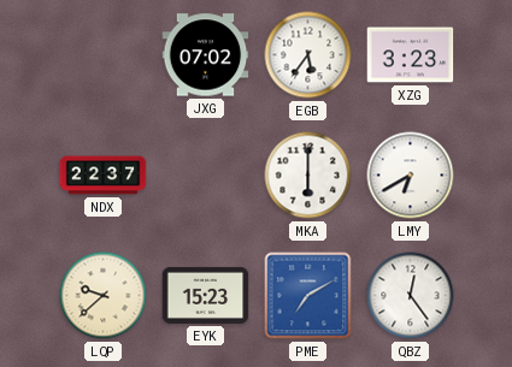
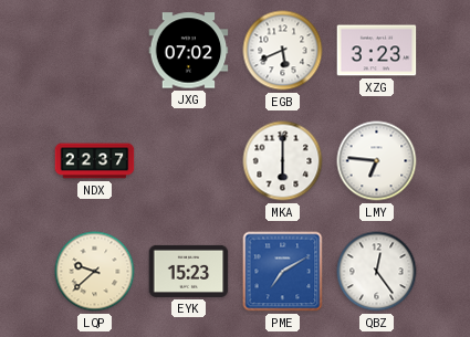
EGB: 5:36 -> 5:41 (283, 51)
LMY: 6:40 -> 6:46 (377, 161)
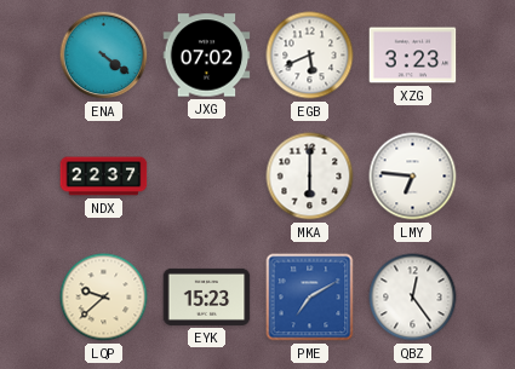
ENA: none -> 4:21 (104, 56)
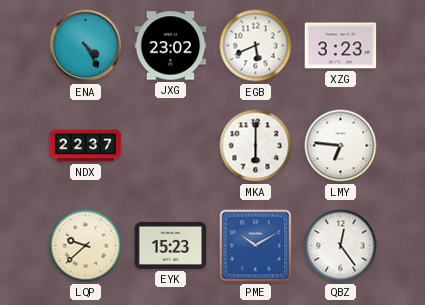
ENA: 4:21 -> 4:25 (86, 46)
JXG: 07:02 -> 23:02 (171, 46)
PME: 7:10 -> 10:10 (256, 246)
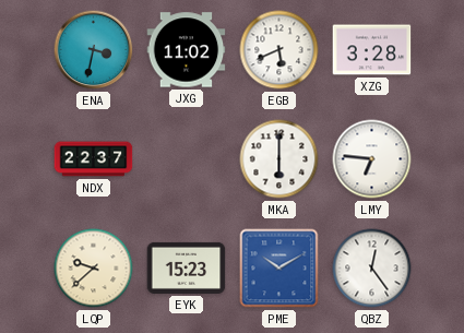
ENA: 4:25 -> 3:32 (94, 50)
JXG: 23:02 -> 11:02 (187, 50)
XZG: 3:23 -> 3:28 (372, 50)
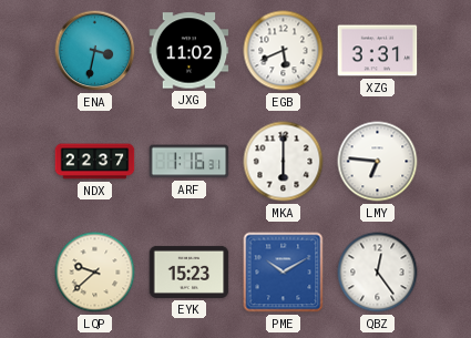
XZG: 3:28 -> 3:31 (378, 51)
ARF: none -> 1:16 (190, 162)
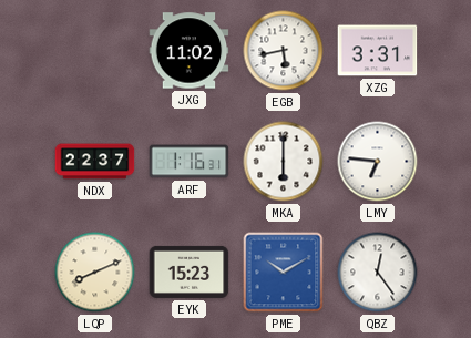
ENA: 3:32 -> none (95, 51)
EGB: 5:41 -> 5:43 (284, 51)
LQP: 9:38 -> 8:11 (95, 273)
